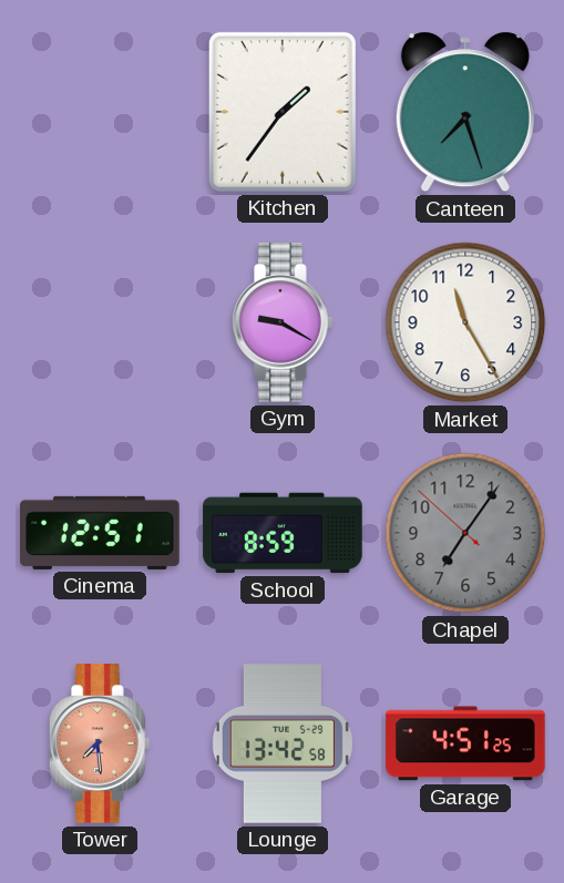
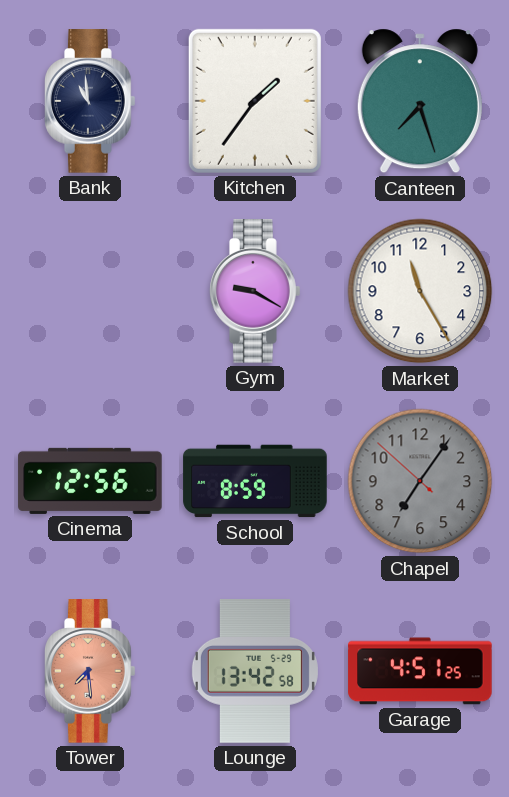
Bank: none -> 10:59 (91, 101)
Cinema: 12:51 -> 12:56 (90, 481)
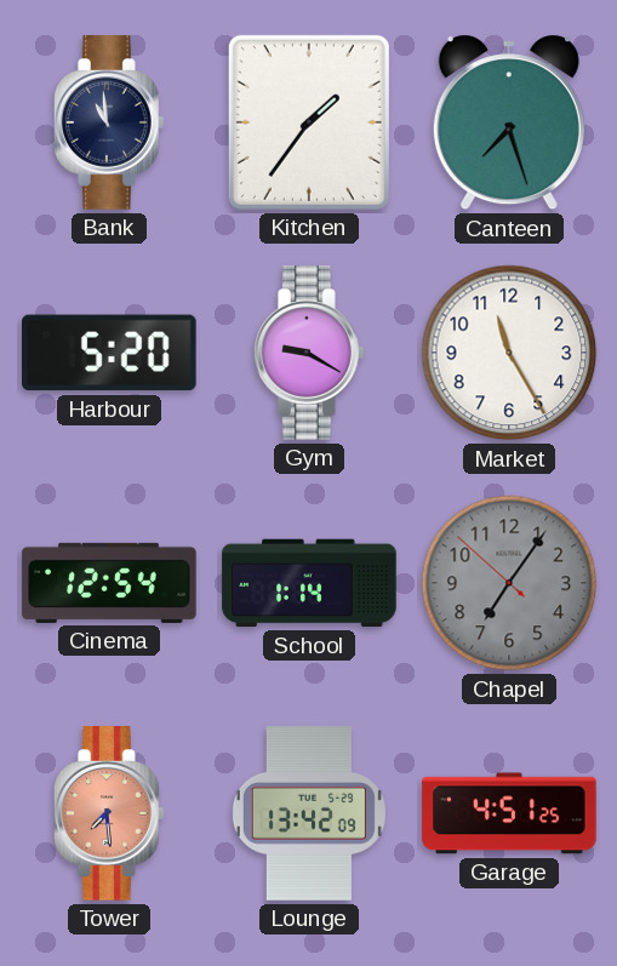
Harbour: none -> 5:20 (110, 353)
Cinema: 12:56 -> 12:54 (109, 583)
School: 8:59 -> 1:14 (309, 583)
Lounge: 13:42:58 -> 13:42:09 (309, 813)
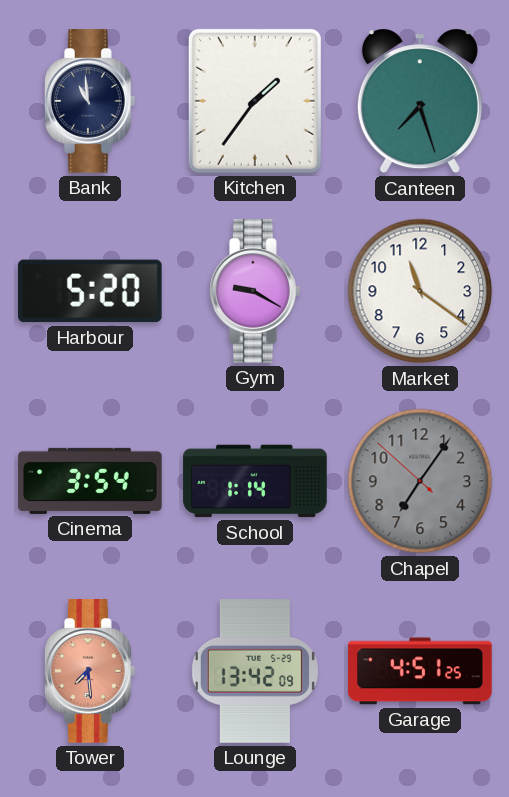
Market: 11:25 -> 11:21 (420, 291)
Cinema: 12:54 -> 3:54 (90, 481)
